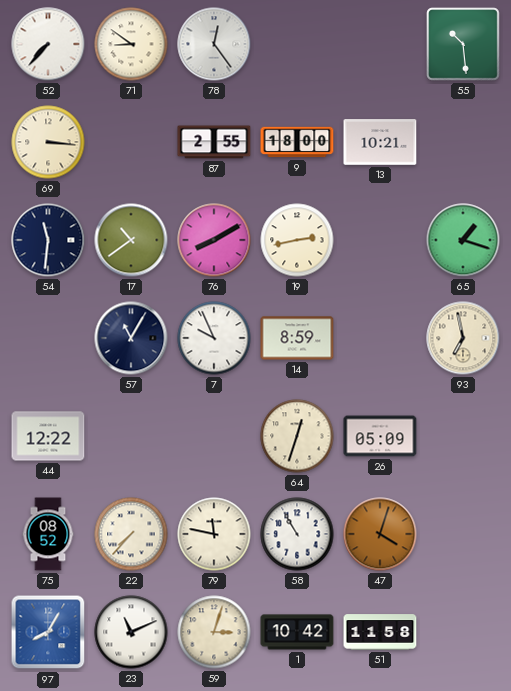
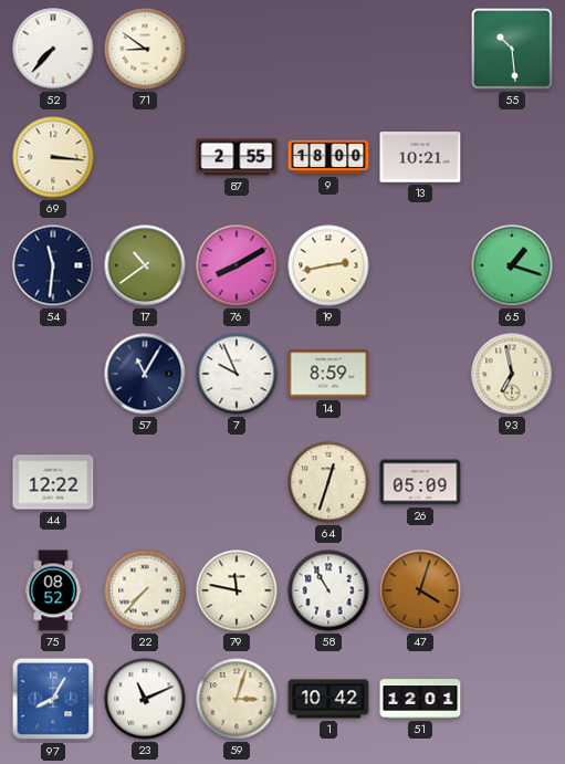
78: 12:24 -> none (214, 44)
51: 11:58 -> 12:01 (420, 699)
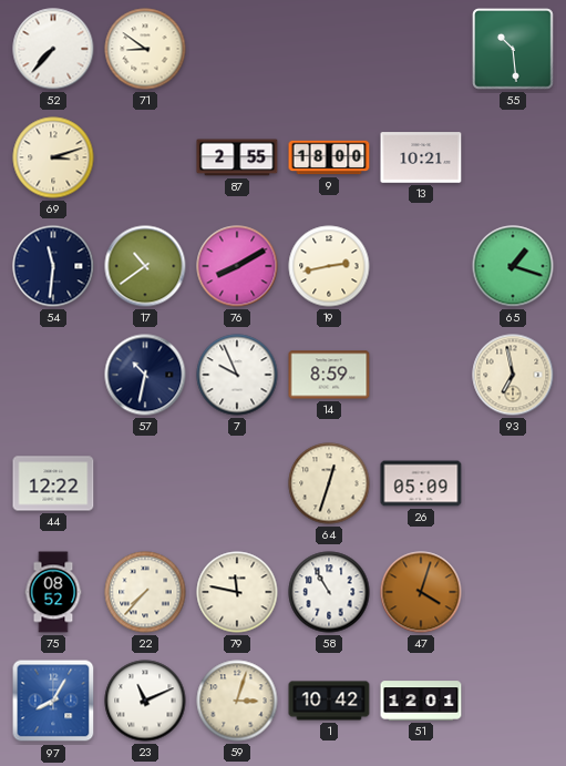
69: 3:16 -> 3:12 (53, 157)
57: 11:05 -> 10:32 (145, 375)
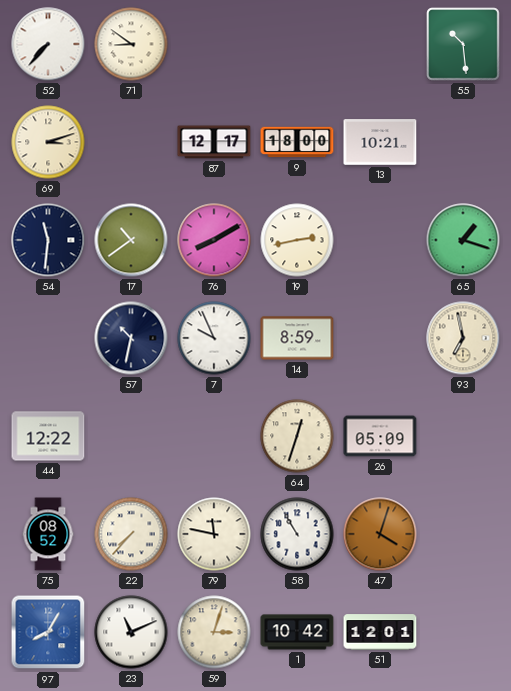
87: 2:55 -> 12:17 (214, 142)
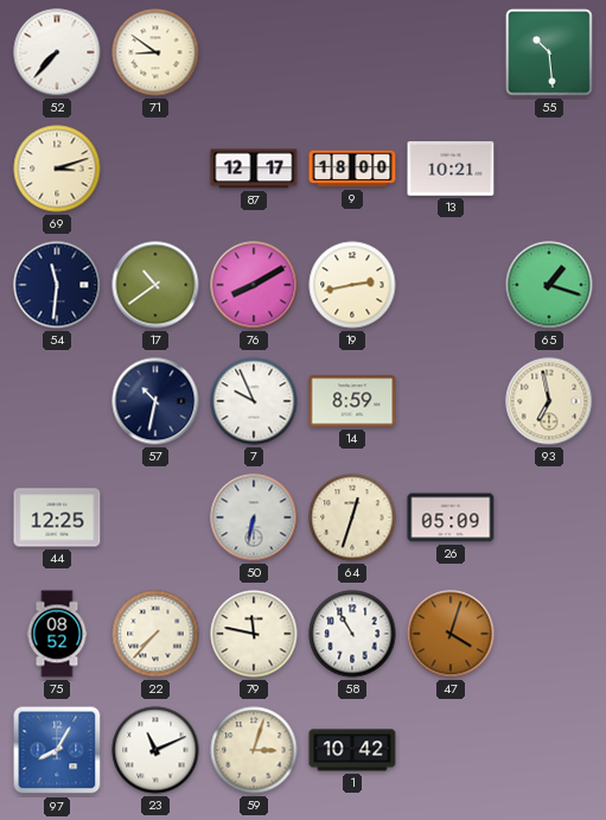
44: 12:22 -> 12:25 (57, 517)
50: none -> 6:32 (254, 517)
51: 12:01 -> none (380, 632)
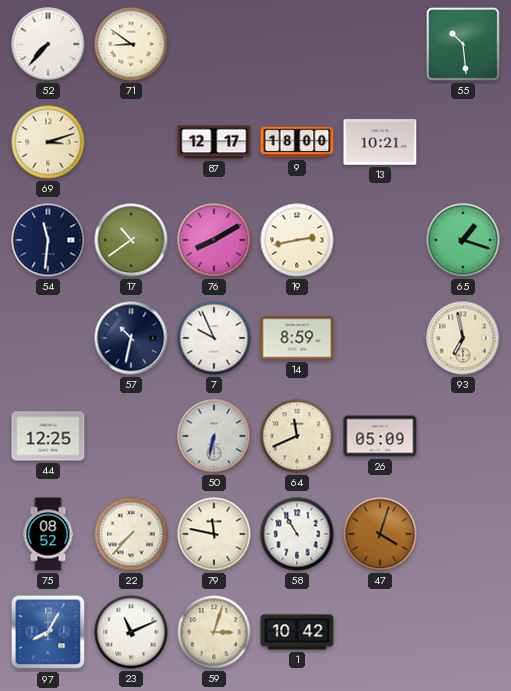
64: 12:33 -> 11:41 (297, 436)
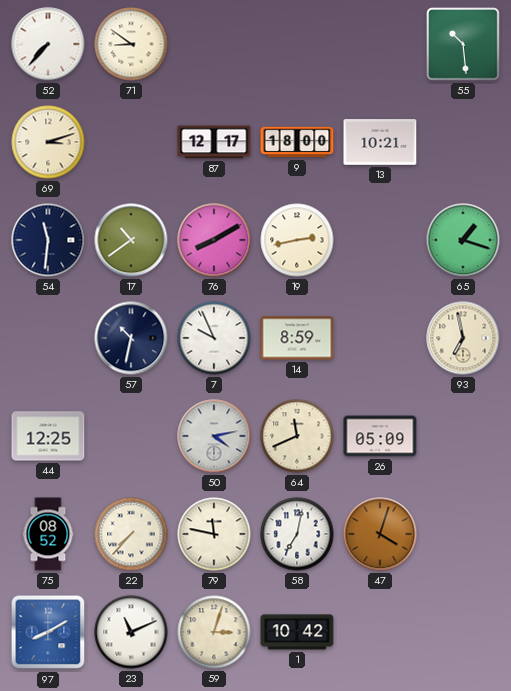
50: 6:32 -> 4:13 (214, 436)
58: 10:55 -> 7:02 (297, 534)
97: 8:05 -> 8:10 (48, 632)
